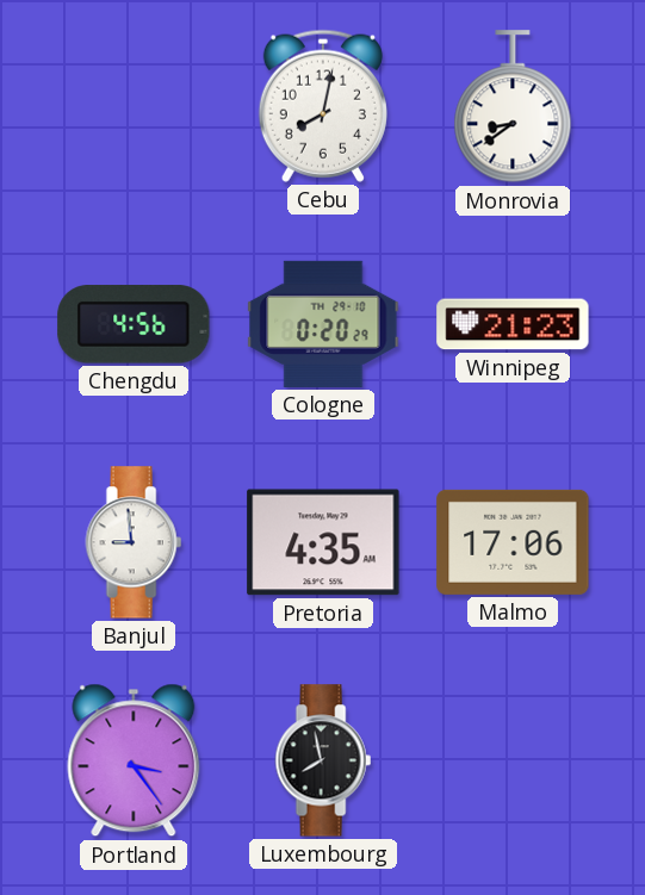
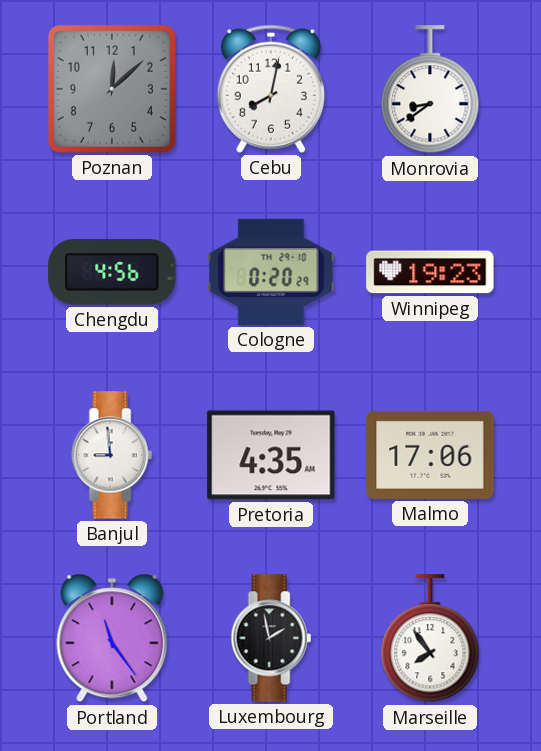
Poznan: none -> 12:08 (112, 89)
Winnipeg: 21:23 -> 19:23 (430, 272)
Portland: 3:24 -> 11:24 (112, 638)
Luxembourg: 7:58 -> 1:58 (271, 638)
Marseille: none -> 7:54 (430, 639)
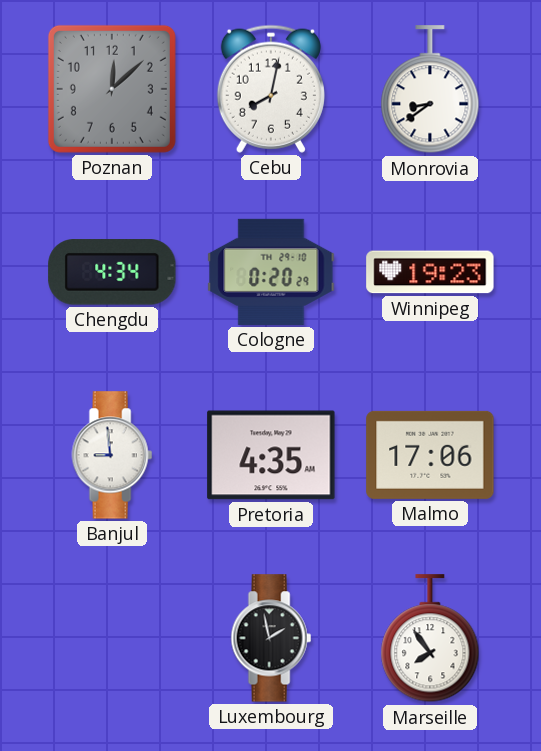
Chengdu: 4:56 -> 4:34 (112, 272)
Portland: 11:24 -> none (112, 638)
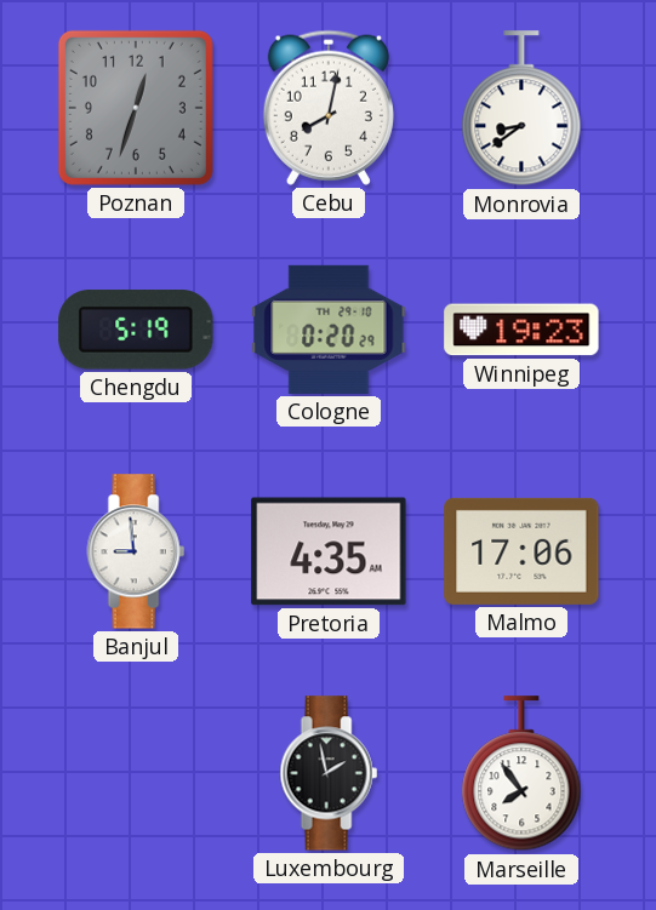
Poznan: 12:08 -> 12:33 (136, 108)
Chengdu: 4:34 -> 5:19 (136, 330)
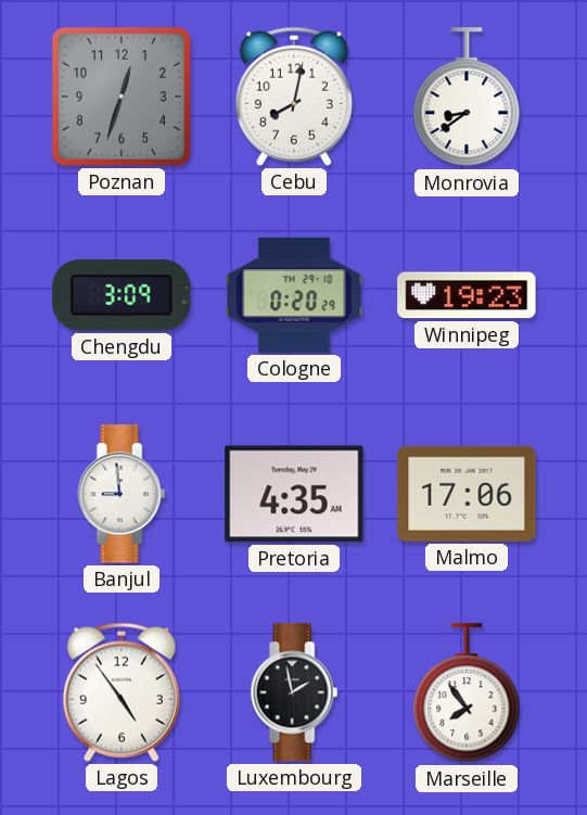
Chengdu: 5:19 -> 3:09 (122, 295)
Lagos: none -> 4:54 (122, 692)
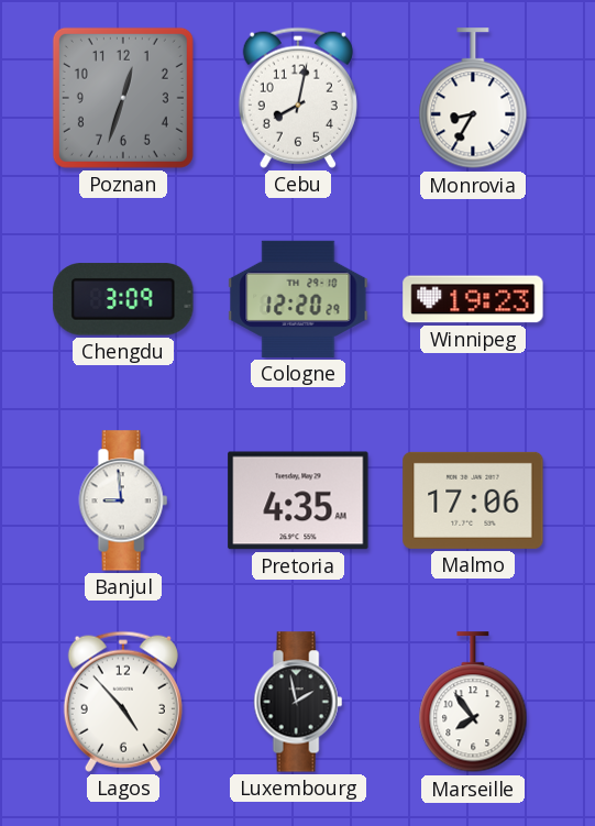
Monrovia: 8:39 -> 8:35 (473, 99)
Cologne: 0:20 -> 12:20 (298, 299)
Lagos: 4:54 -> 4:53 (123, 702)
